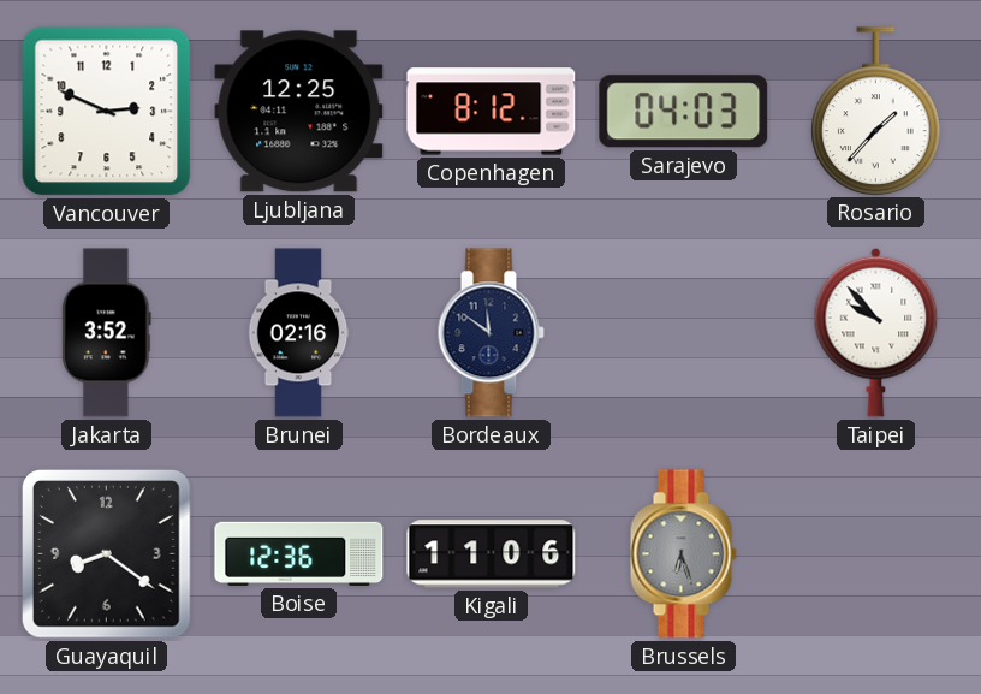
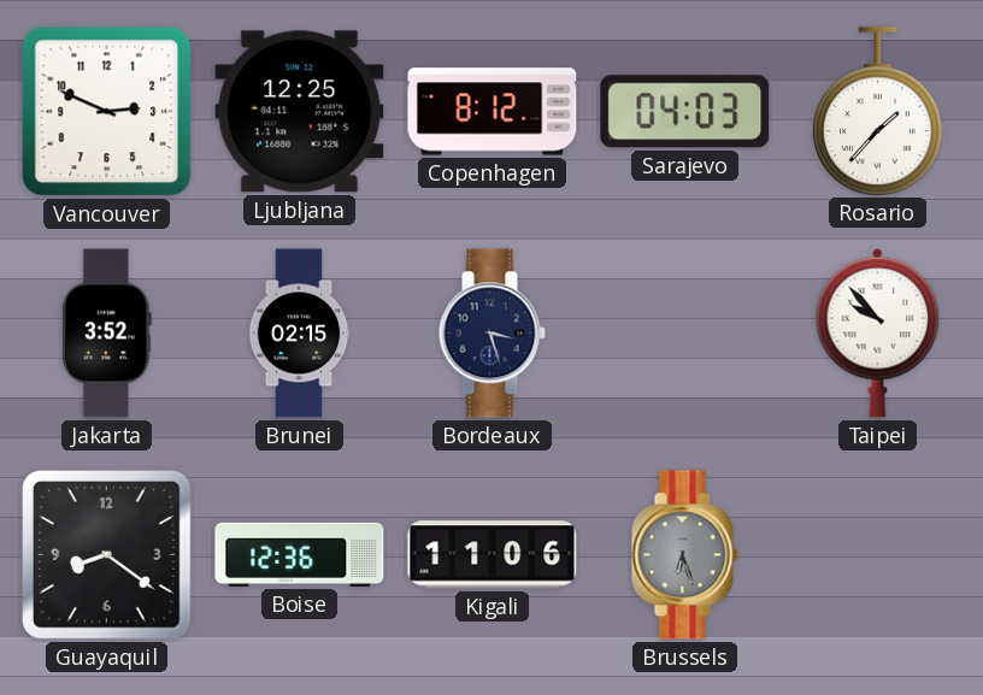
Brunei: 02:16 -> 02:15 (299, 334)
Bordeaux: 11:51 -> 3:27 (491, 334)
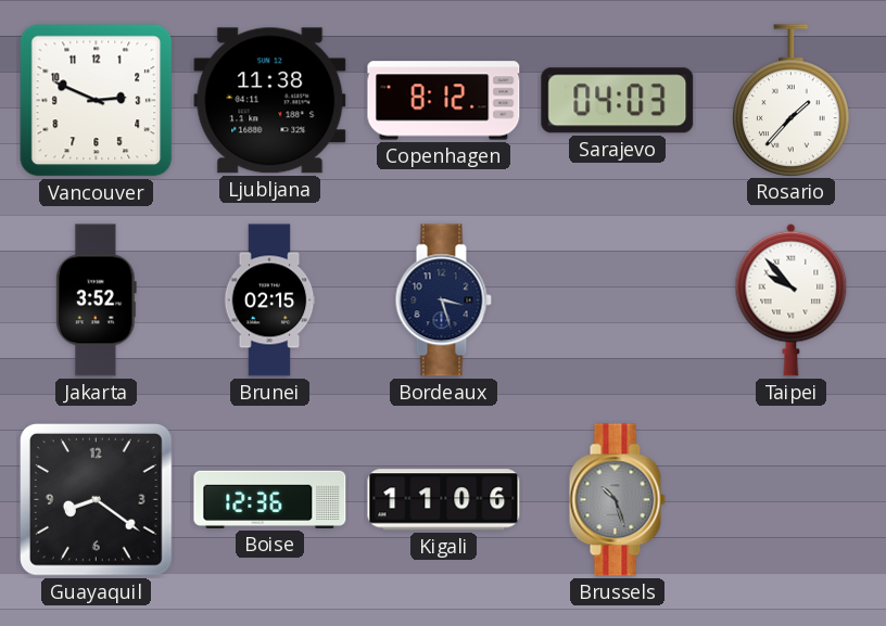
Ljubljana: 12:25 -> 11:38 (270, 101)
Brussels: 6:27 -> 10:27 (617, 500)
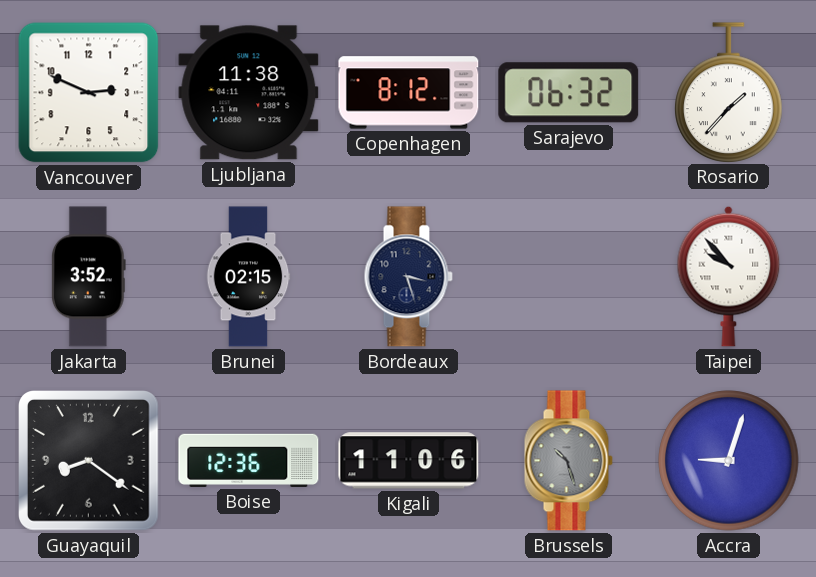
Sarajevo: 04:03 -> 06:32 (569, 93)
Accra: none -> 9:03 (729, 461)
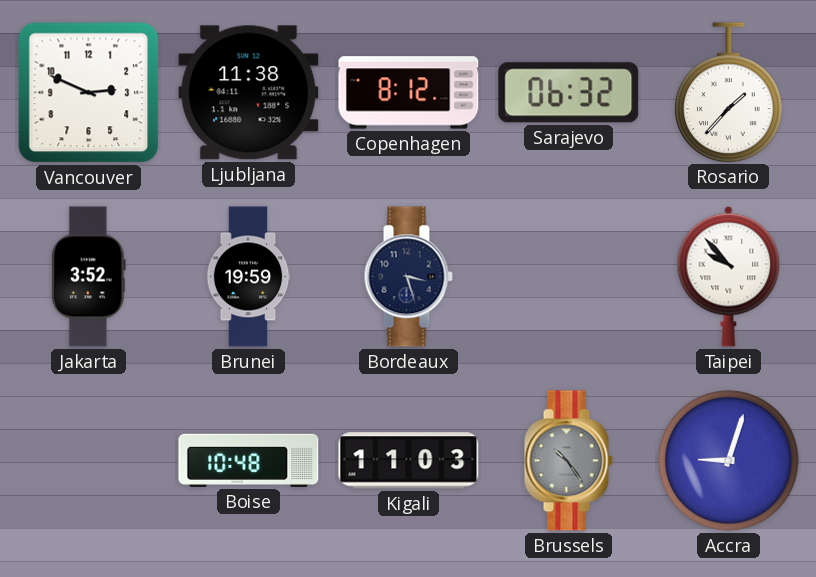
Brunei: 02:15 -> 19:59 (248, 277)
Guayaquil: 8:21 -> none (89, 461)
Boise: 12:36 -> 10:48 (249, 460)
Kigali: 11:06 -> 11:03 (409, 461)
Brussels: 10:27 -> 10:24 (568, 461)
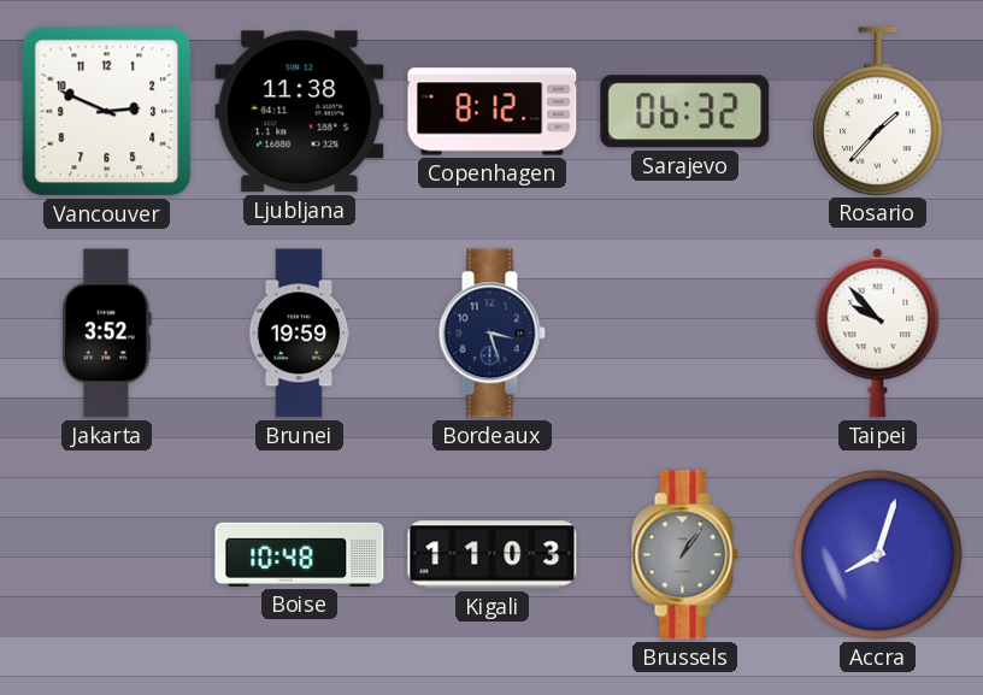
Brussels: 10:24 -> 1:06 (684, 555)
Accra: 9:03 -> 8:03 (878, 555)
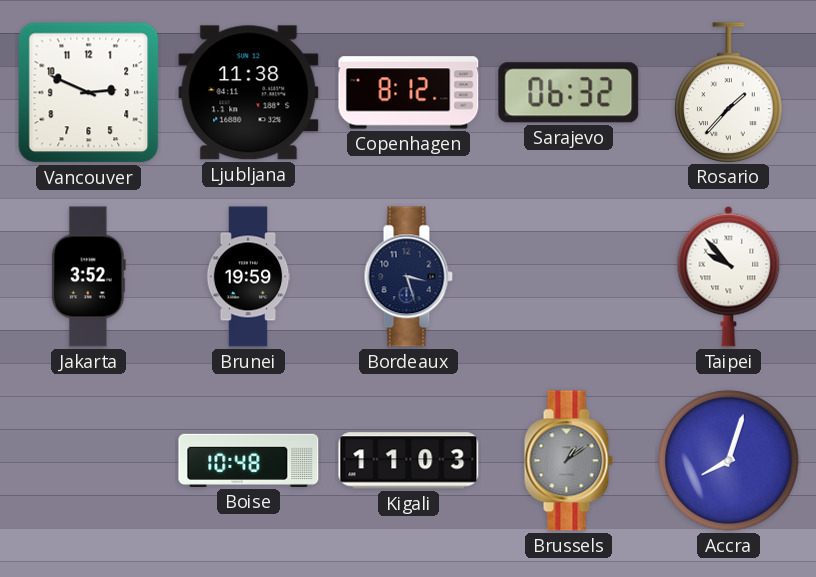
Brussels: 1:06 -> 1:09 (568, 461)
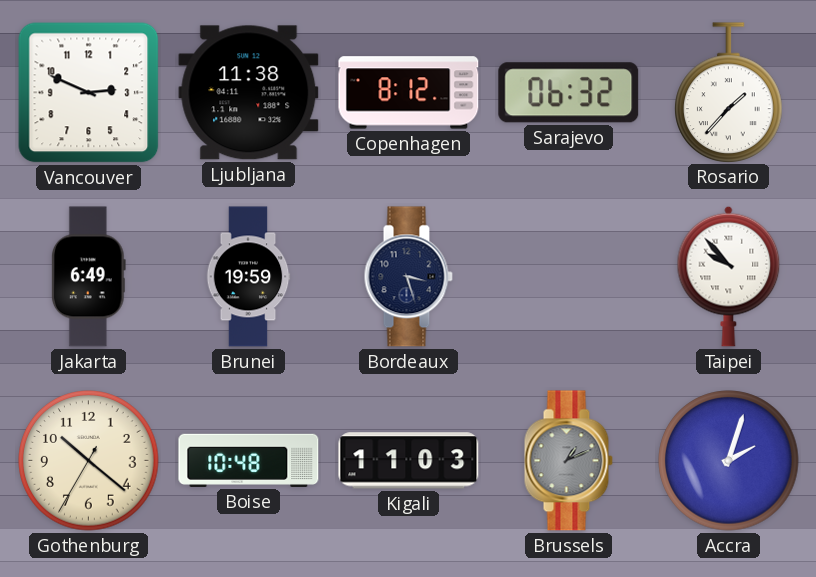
Jakarta: 3:52 -> 6:49 (88, 277)
Gothenburg: none -> 10:21 (89, 461)
Brussels: 1:09 -> 1:11 (568, 461)
Accra: 8:03 -> 2:03 (729, 461)
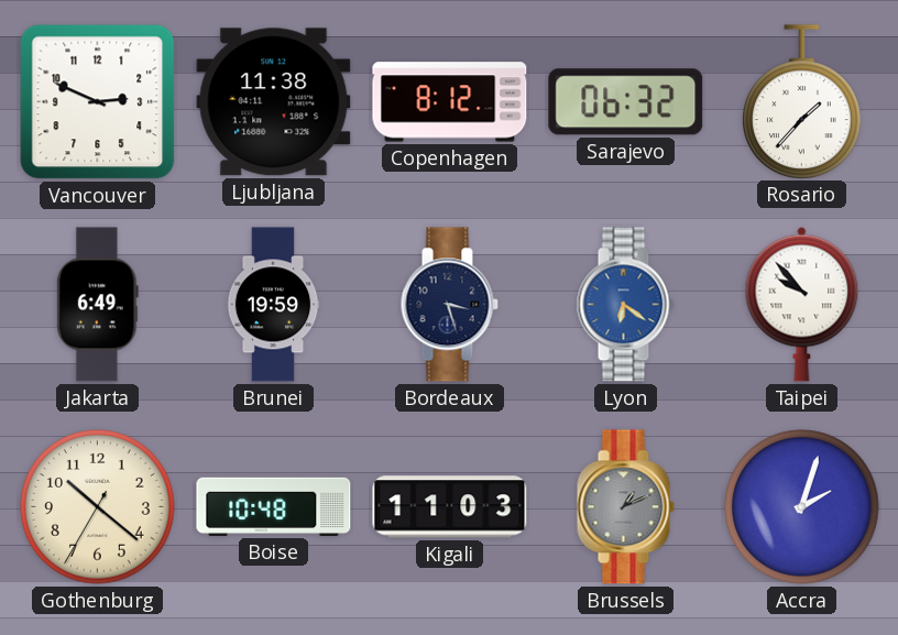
Lyon: none -> 6:21 (625, 305)
